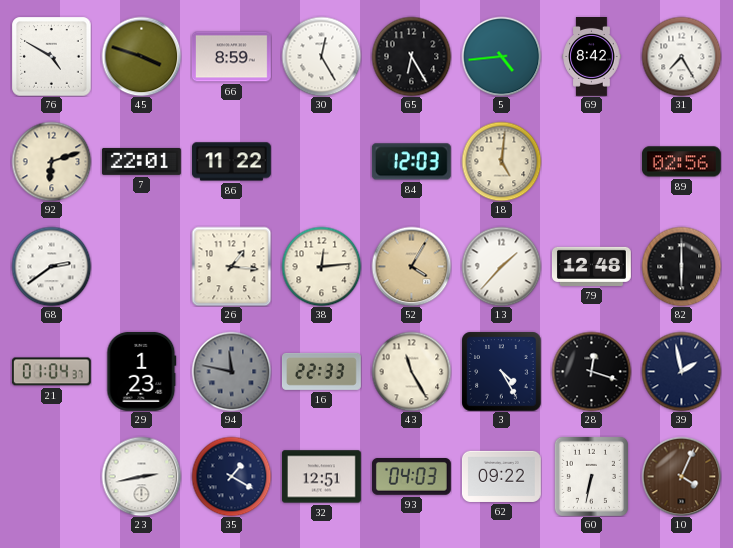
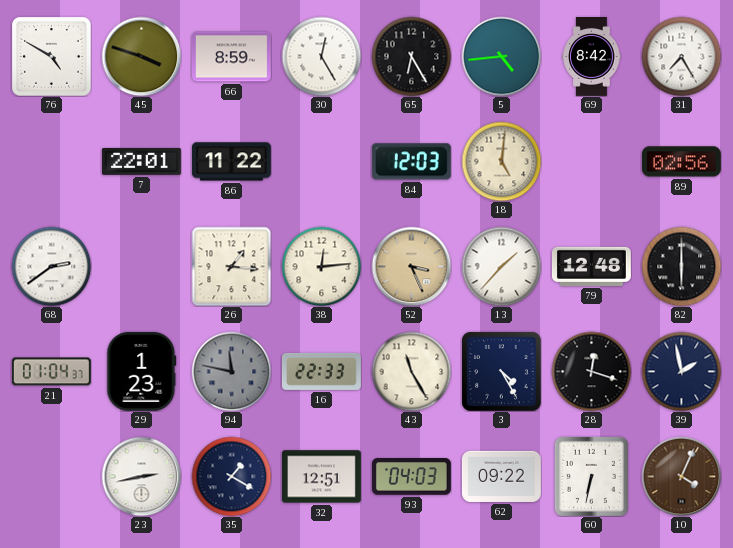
92: 6:12 -> none (51, 161)
52: 4:05 -> 3:26 (411, 266)
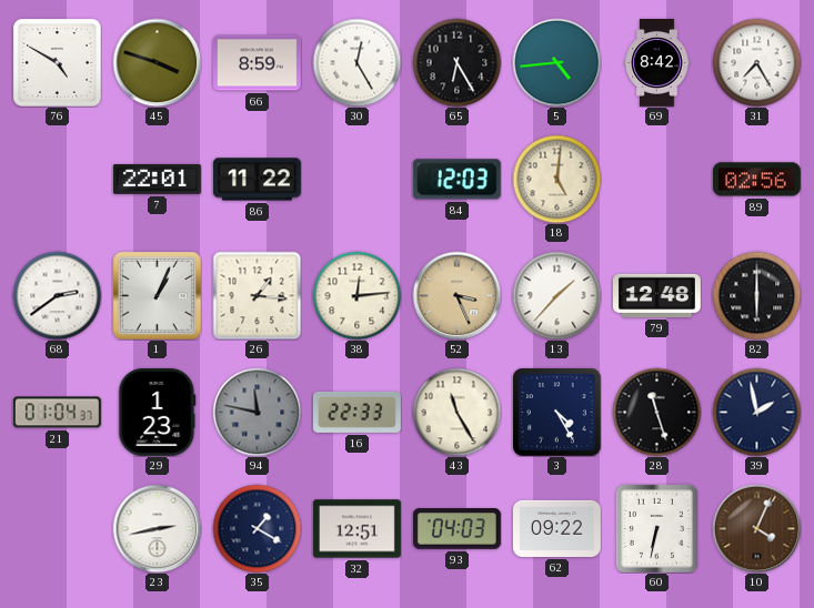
1: none -> 1:04 (157, 295)
28: 12:18 -> 11:27 (656, 412)
